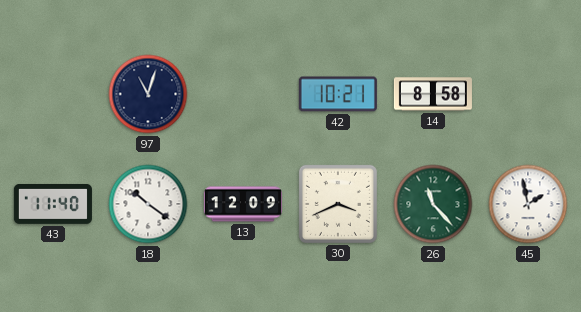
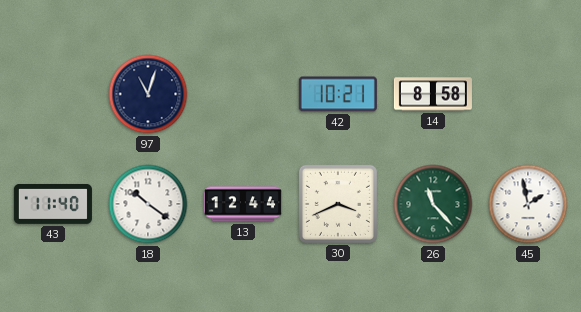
13: 12:09 -> 12:44 (243, 204)
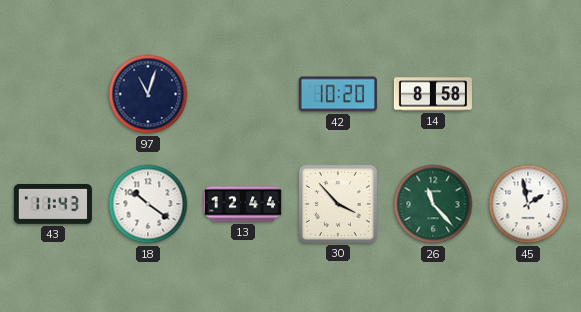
42: 10:21 -> 10:20 (338, 94)
43: 11:40 -> 11:43 (53, 204)
30: 3:41 -> 3:53 (338, 204)
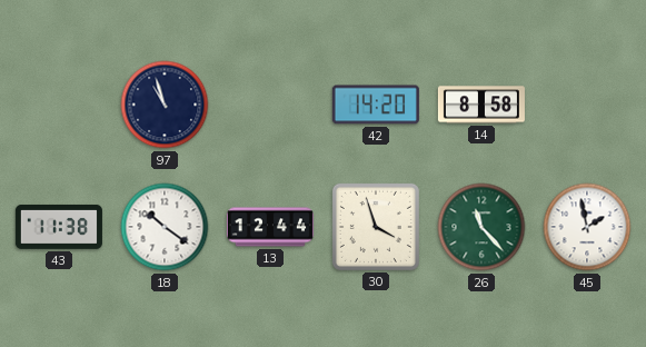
97: 11:03 -> 10:57 (165, 105)
42: 10:20 -> 14:20 (376, 105)
43: 11:43 -> 11:38 (59, 227)
30: 3:53 -> 3:57 (376, 227)
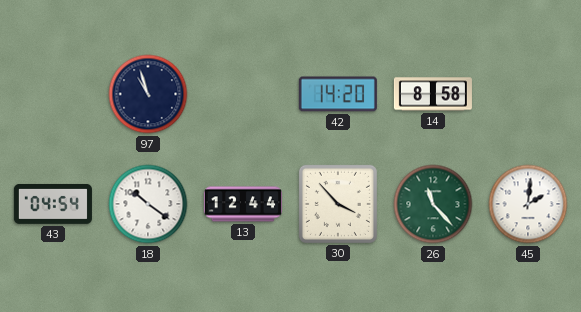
43: 11:38 -> 04:54 (53, 204)
30: 3:57 -> 3:53 (338, 204)
45: 1:58 -> 2:01 (528, 204)
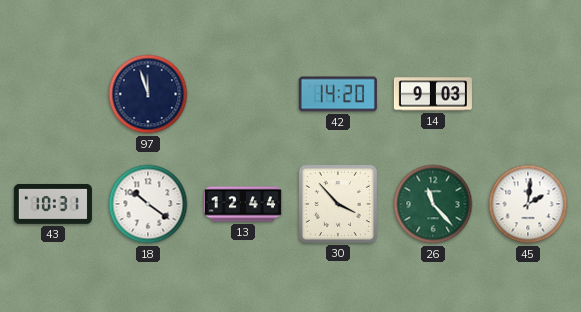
97: 10:57 -> 11:57 (148, 94)
14: 8:58 -> 9:03 (433, 94)
43: 04:54 -> 10:31 (53, 204)
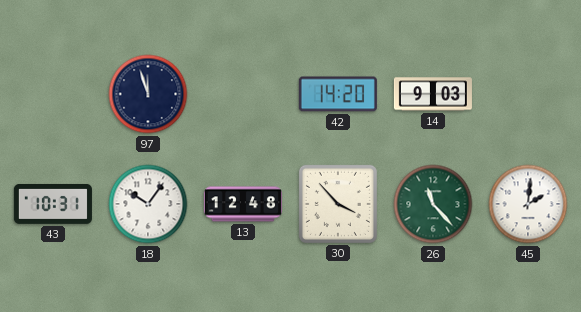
18: 10:21 -> 10:06 (148, 204)
13: 12:44 -> 12:48 (243, 204)
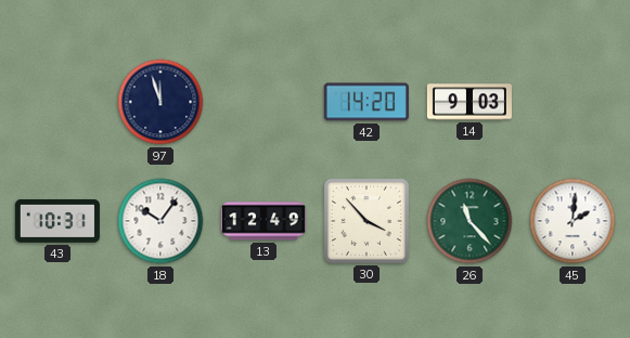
13: 12:48 -> 12:49 (263, 221)
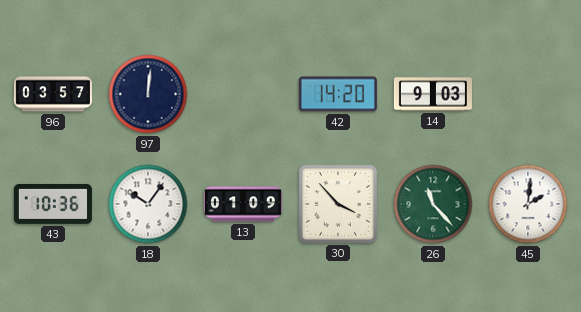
96: none -> 03:57 (53, 94)
97: 11:57 -> 12:01 (148, 94)
43: 10:31 -> 10:36 (53, 204)
13: 12:49 -> 01:09 (243, 204)
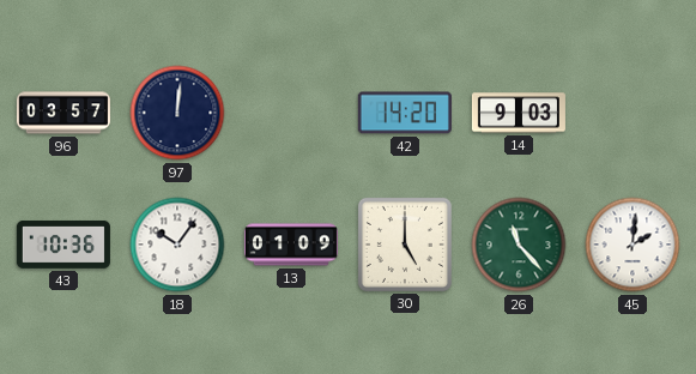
30: 3:53 -> 5:00 (405, 245)
